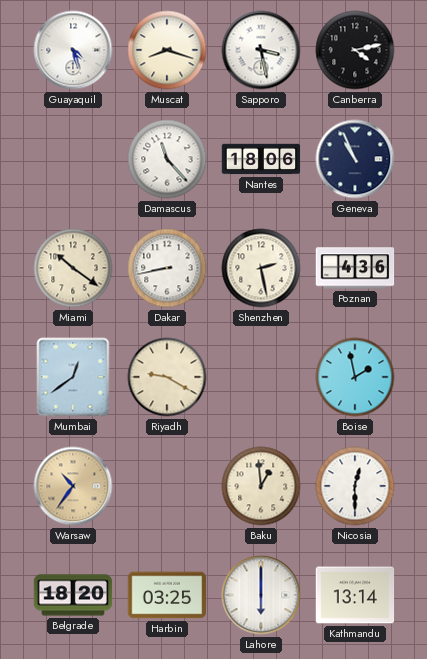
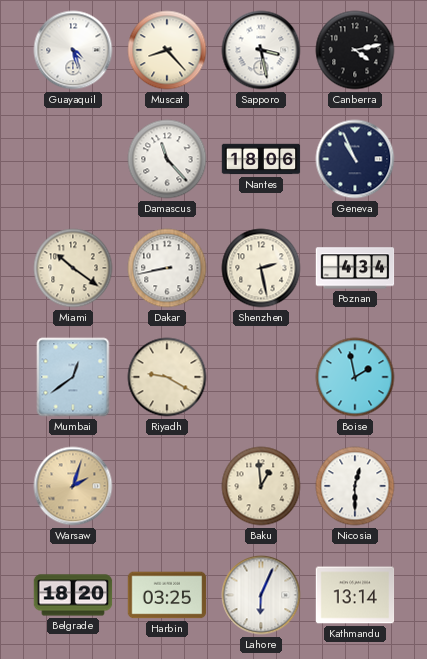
Muscat: 8:18 -> 8:23 (167, 50)
Poznan: 4:36 -> 4:34 (355, 268)
Warsaw: 10:36 -> 2:03 (73, 486)
Lahore: 6:00 -> 6:04 (261, 595)
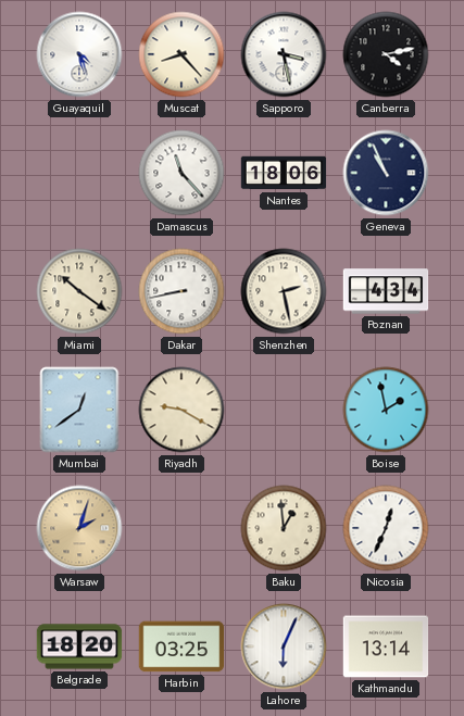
Nicosia: 12:30 -> 12:34 (386, 528)
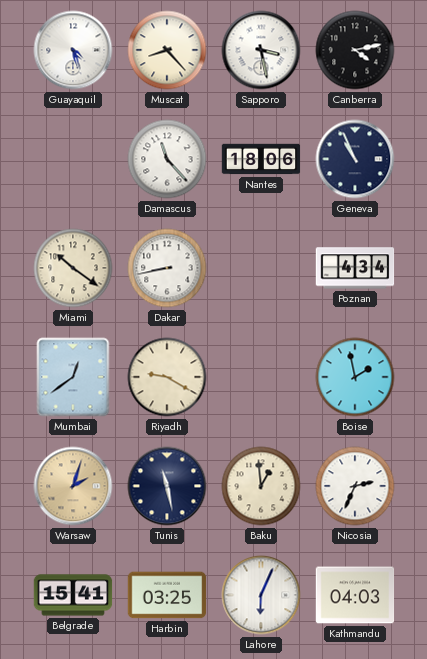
Shenzhen: 2:28 -> none (284, 291)
Tunis: none -> 11:28 (167, 486)
Nicosia: 12:34 -> 2:34 (355, 486)
Belgrade: 18:20 -> 15:41 (73, 595)
Kathmandu: 13:14 -> 04:03 (355, 595)
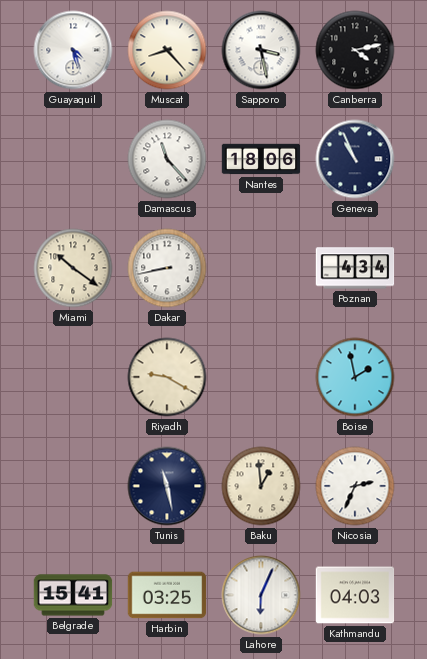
Mumbai: 12:39 -> none (73, 377)
Warsaw: 2:03 -> none (73, 486)
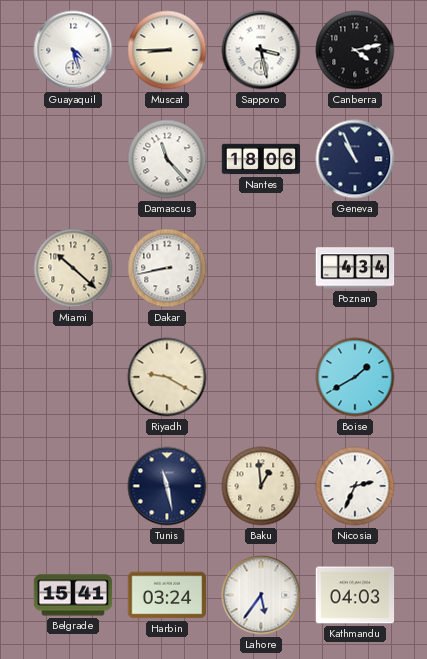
Muscat: 8:23 -> 8:45 (167, 50)
Miami: 10:21 -> 10:22 (73, 268)
Boise: 1:58 -> 1:40 (355, 377)
Harbin: 03:25 -> 03:24 (167, 595)
Lahore: 6:04 -> 5:36 (261, 595)
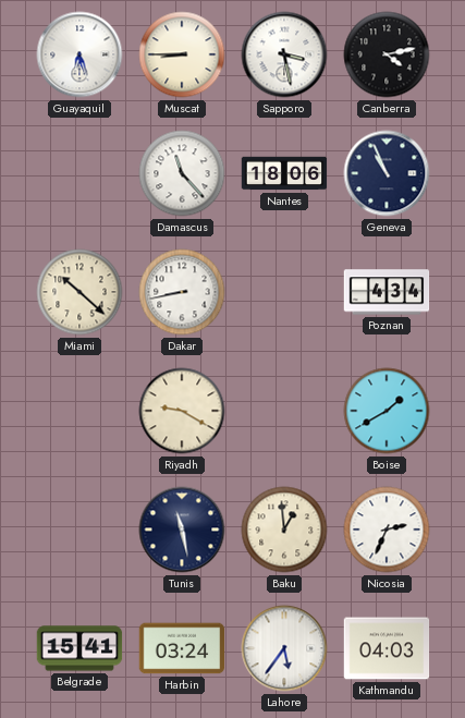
Guayaquil: 4:27 -> 6:27 (79, 54)
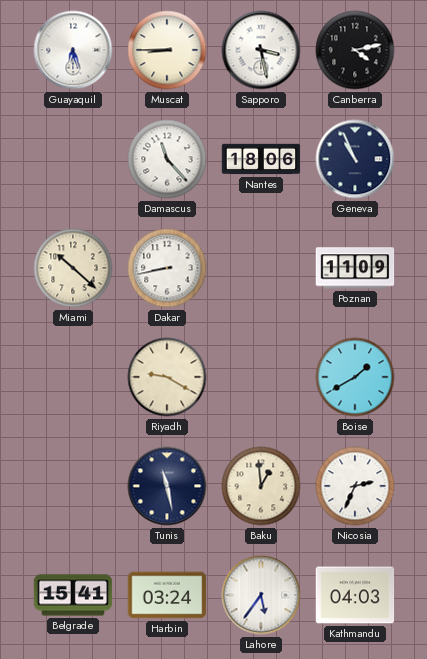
Poznan: 4:34 -> 11:09 (355, 268)
